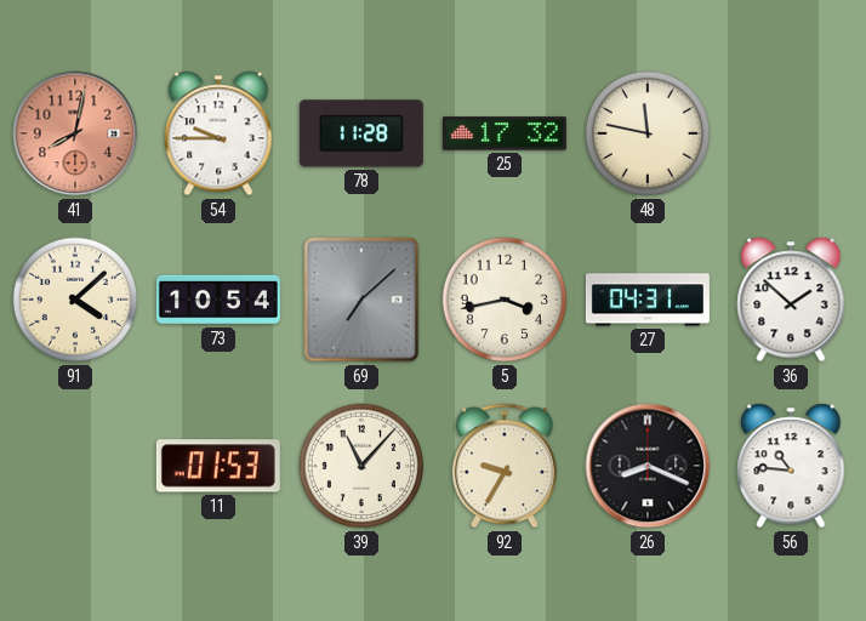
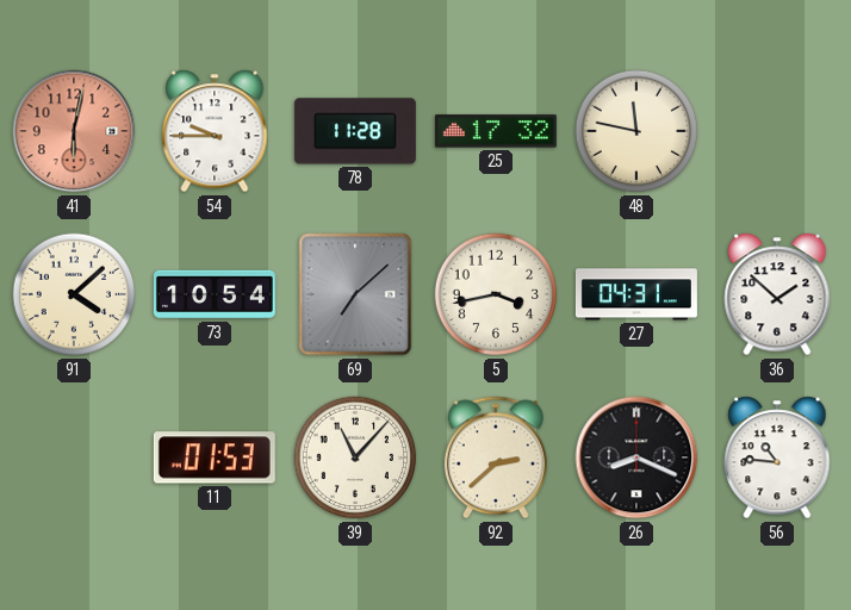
41: 8:02 -> 6:02 (74, 131)
92: 9:35 -> 2:38 (496, 457)
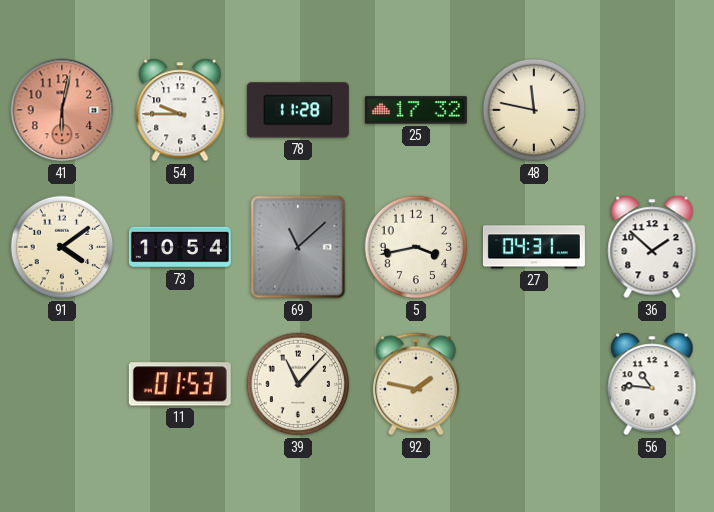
91: 4:08 -> 4:09 (62, 247)
69: 7:08 -> 11:08 (298, 247)
92: 2:38 -> 1:47 (416, 384)
26: 8:19 -> none (636, 457)
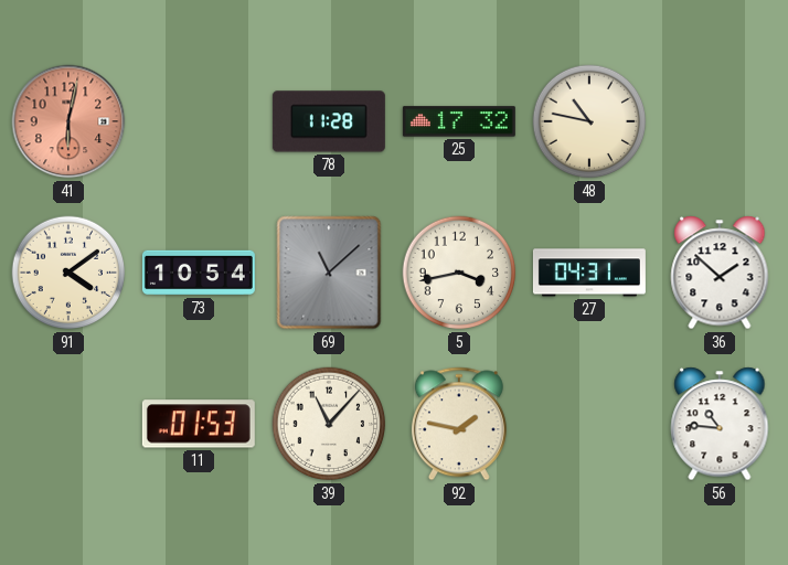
54: 9:45 -> none (180, 110)
48: 11:47 -> 10:47 (589, 121)
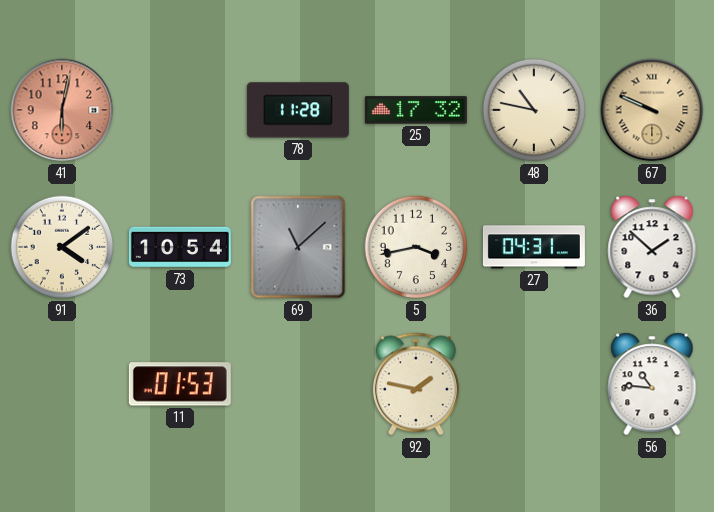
67: none -> 9:49 (652, 110)
39: 11:07 -> none (329, 424)
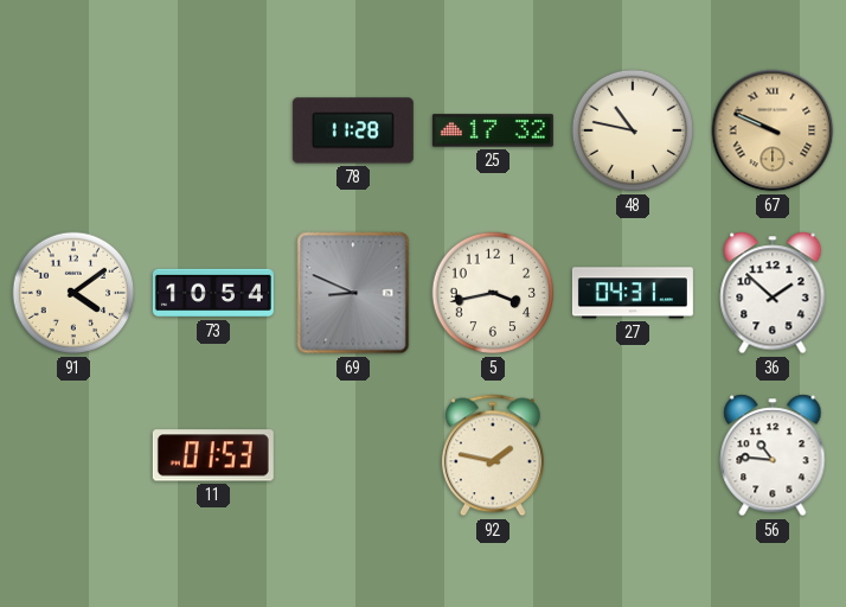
41: 6:02 -> none (62, 110)
69: 11:08 -> 8:49 (353, 293)
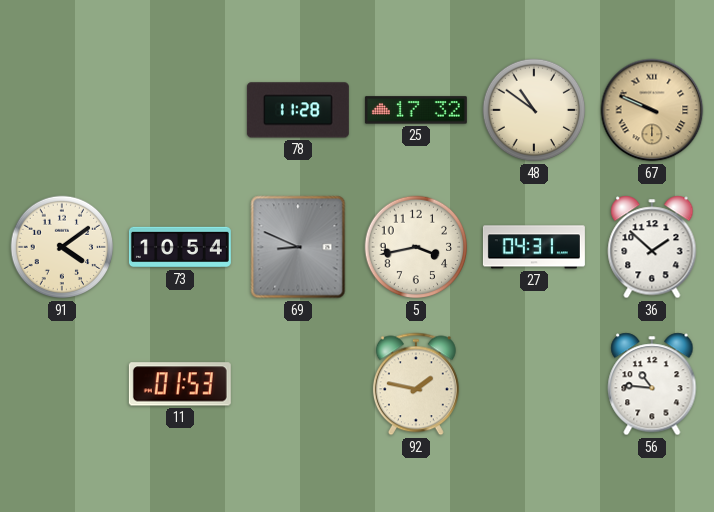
48: 10:47 -> 10:51 (534, 110)
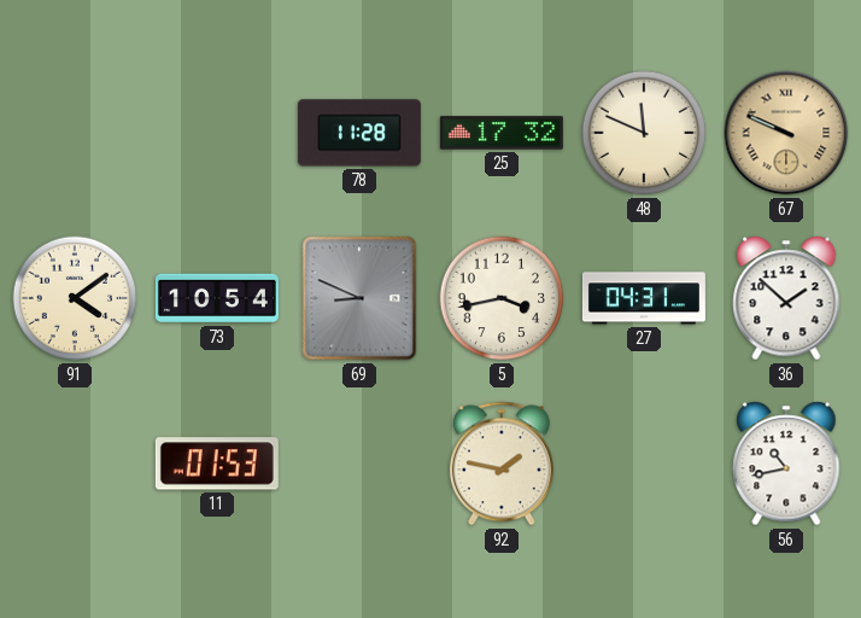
48: 10:51 -> 11:49 (644, 133)
56: 10:46 -> 10:43 (786, 463)
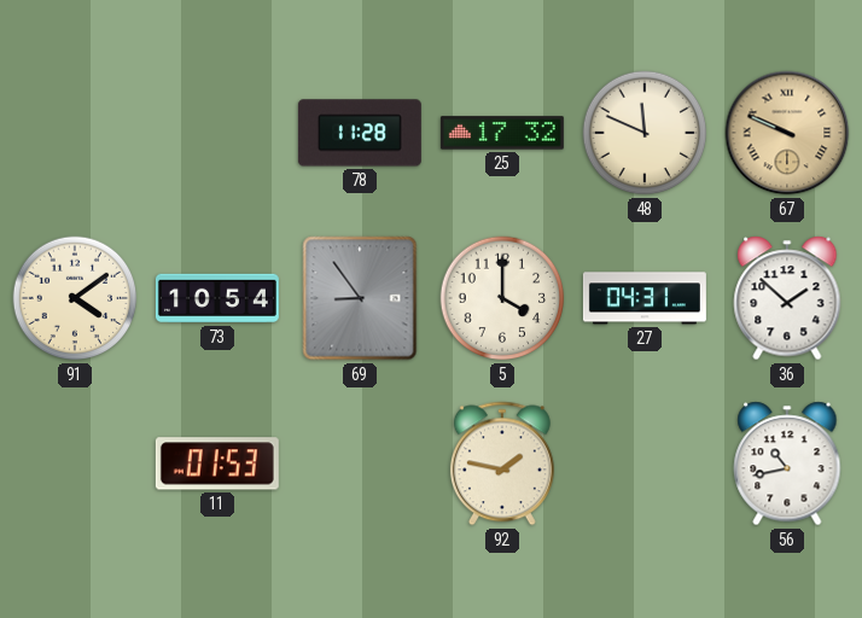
69: 8:49 -> 8:54 (360, 298)
5: 3:43 -> 4:00 (502, 298)
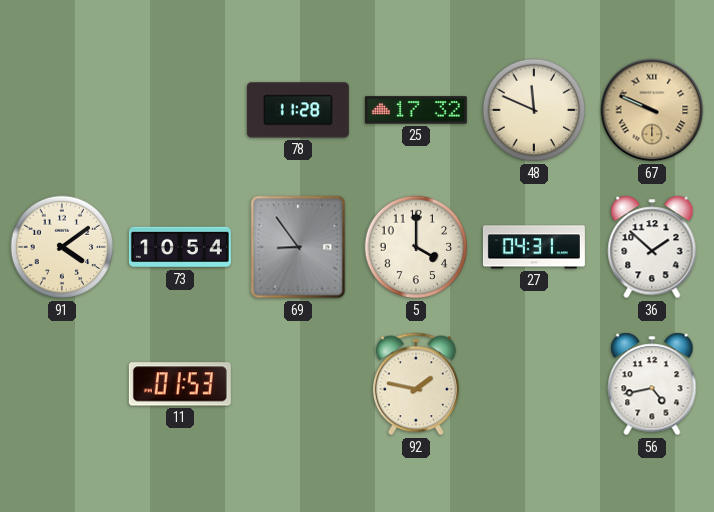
56: 10:43 -> 4:43 (652, 384)
